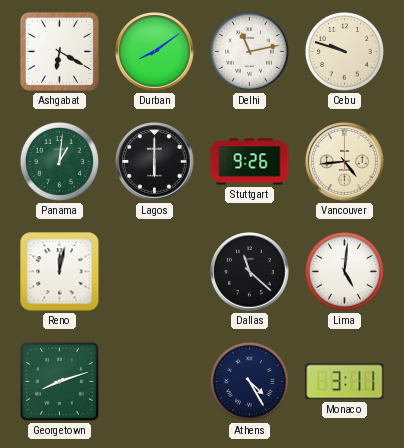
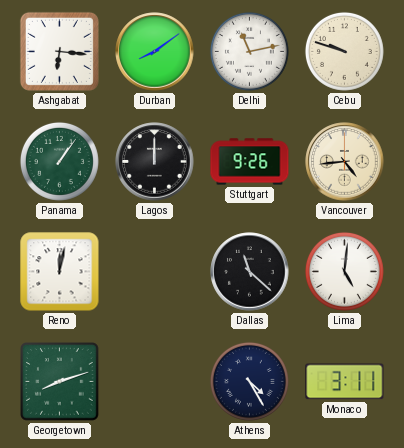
Ashgabat: 6:20 -> 6:16 (59, 51)
Panama: 1:01 -> 1:06 (59, 161)
Lagos: 6:00 -> 12:00 (155, 162)
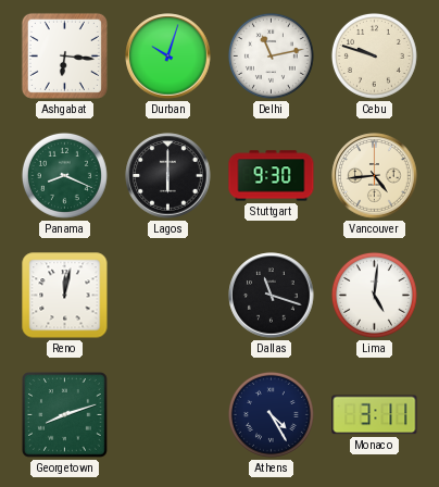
Durban: 8:09 -> 10:03 (168, 57)
Panama: 1:06 -> 8:19 (64, 175)
Lagos: 12:00 -> 6:00 (168, 176)
Stuttgart: 9:26 -> 9:30 (272, 176)
Dallas: 11:22 -> 11:18 (272, 296)
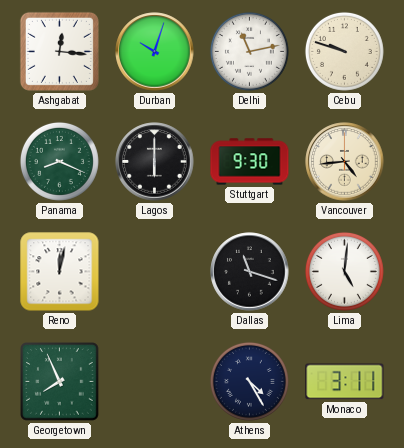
Ashgabat: 6:16 -> 12:16 (59, 51)
Georgetown: 8:12 -> 7:56 (60, 382)
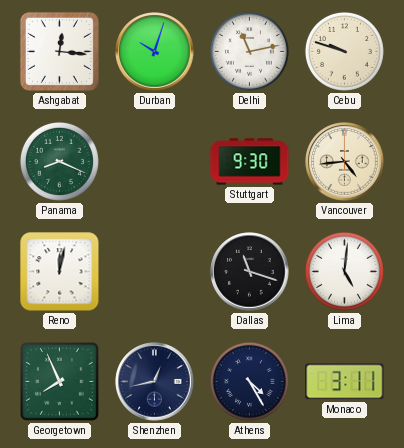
Lagos: 6:00 -> none (155, 162)
Shenzhen: none -> 12:43 (155, 382)
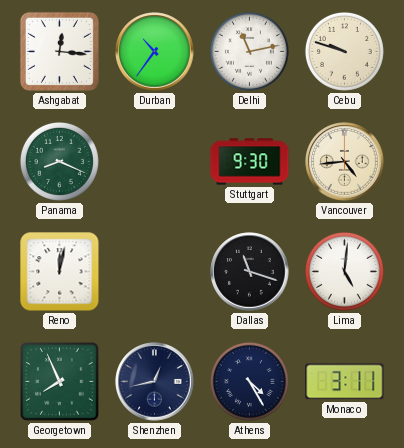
Durban: 10:03 -> 10:36 (155, 52)
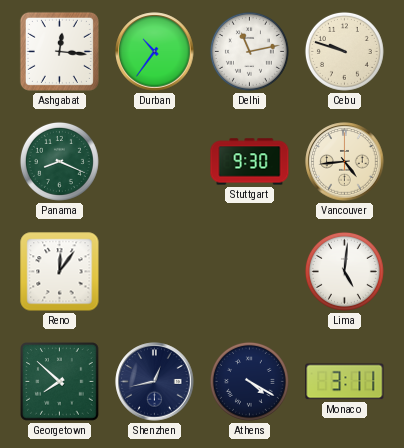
Reno: 12:02 -> 12:06 (60, 272)
Dallas: 11:18 -> none (250, 272)
Georgetown: 7:56 -> 7:52 (60, 382)
Athens: 4:25 -> 4:20 (249, 381)
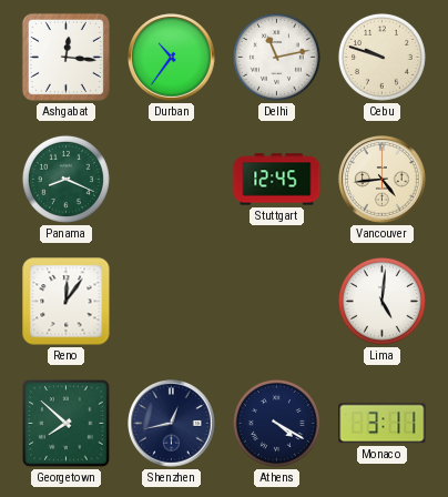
Stuttgart: 9:30 -> 12:45 (277, 180)
